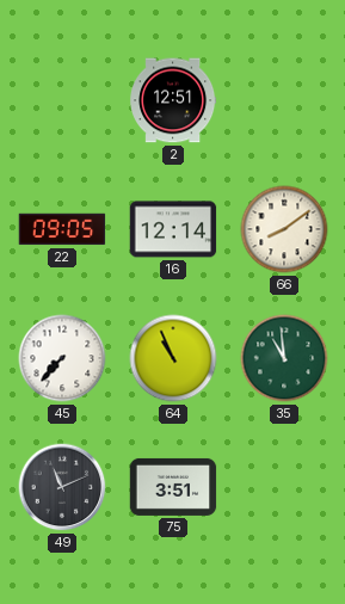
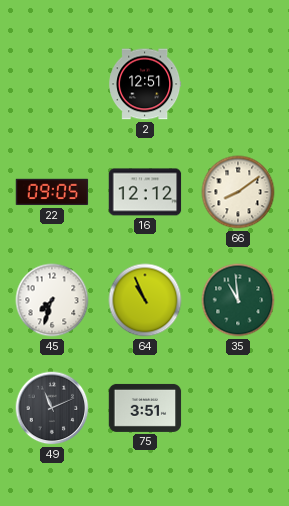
16: 12:14 -> 12:12 (145, 192)
45: 7:37 -> 7:33 (52, 300)
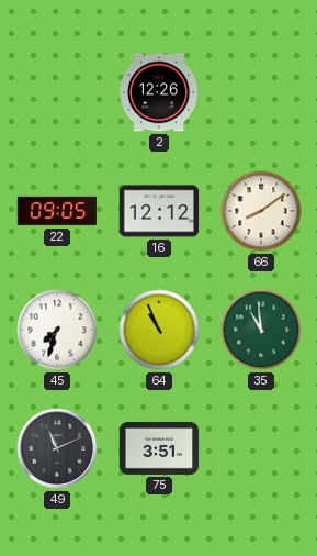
2: 12:51 -> 12:26 (160, 92)
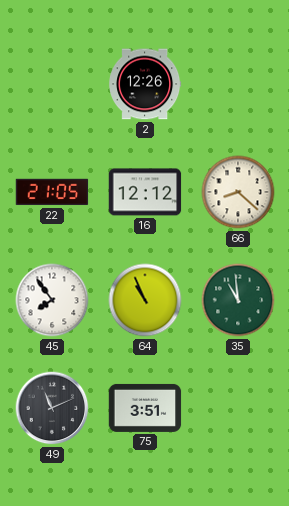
22: 09:05 -> 21:05 (52, 192)
66: 8:09 -> 8:22 (238, 192)
45: 7:33 -> 7:54 (52, 300)
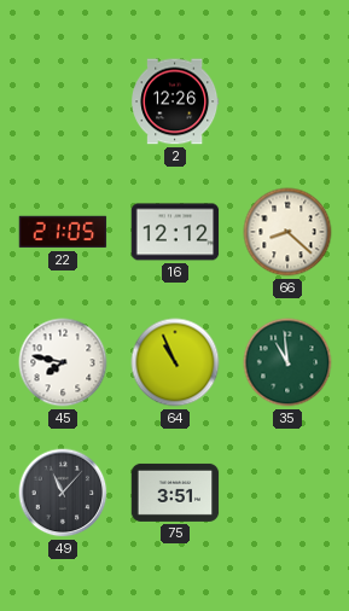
45: 7:54 -> 7:47 (63, 362)
49: 11:11 -> 11:07 (63, 493)
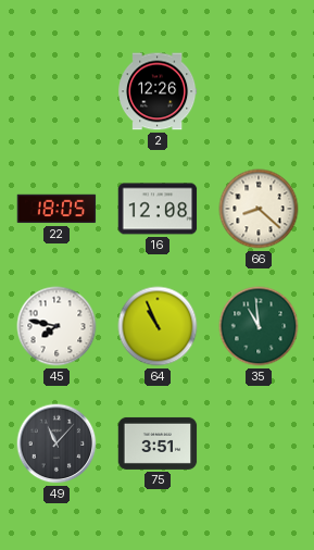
22: 21:05 -> 18:05 (56, 209)
16: 12:12 -> 12:08 (158, 209)
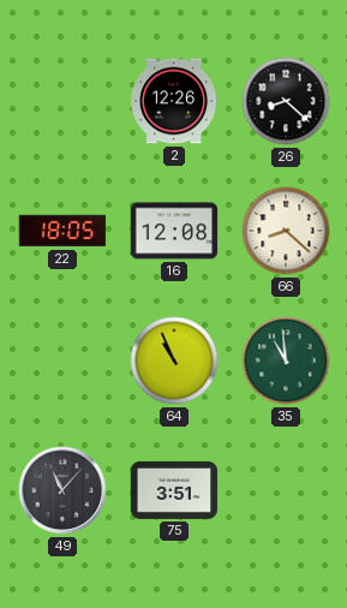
26: none -> 8:22 (286, 101)
45: 7:47 -> none (56, 326)
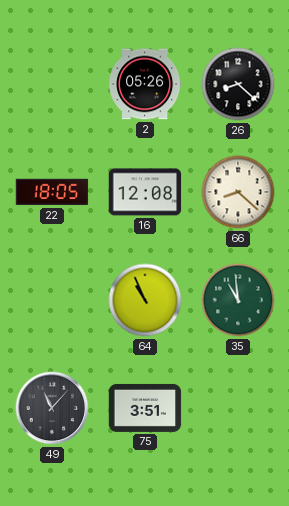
2: 12:26 -> 05:26 (146, 84)
